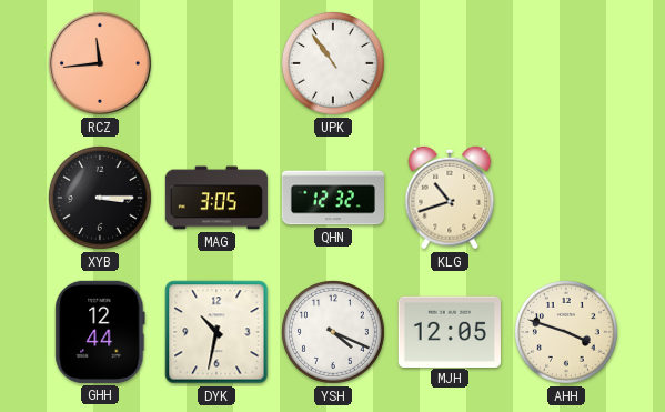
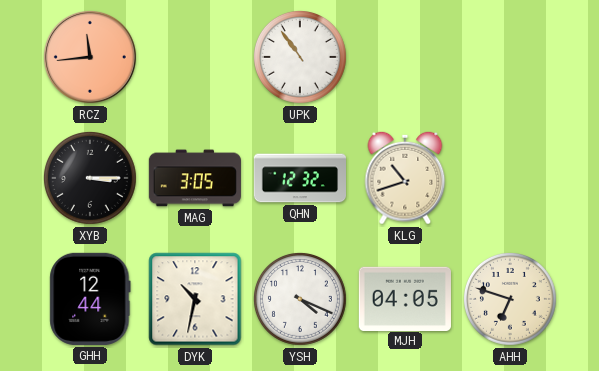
MJH: 12:05 -> 04:05 (405, 298)
AHH: 3:48 -> 6:48 (510, 299)
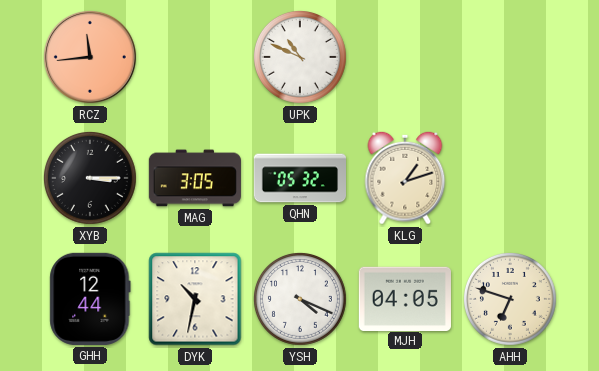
UPK: 10:54 -> 10:49 (300, 57)
QHN: 12:32 -> 05:32 (299, 178)
KLG: 10:42 -> 1:12 (405, 178)
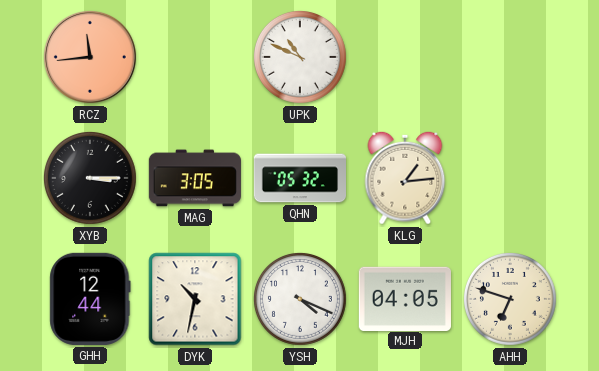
KLG: 1:12 -> 1:14 (405, 178)
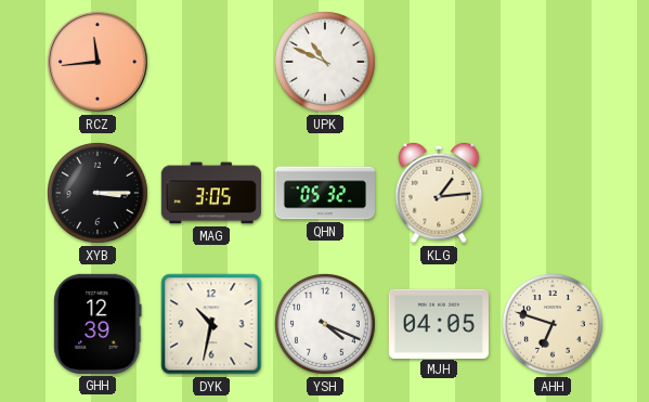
GHH: 12:44 -> 12:39 (98, 324)
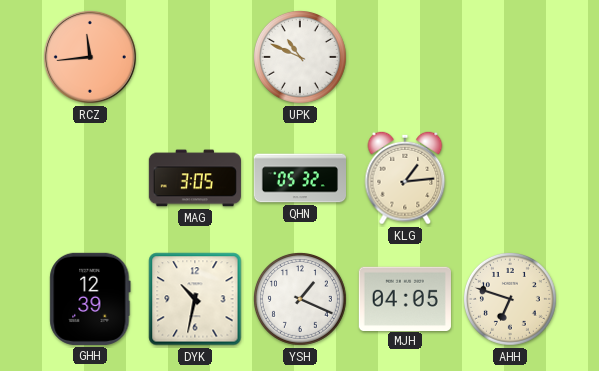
XYB: 3:15 -> none (98, 193)
YSH: 4:19 -> 1:19 (300, 299)
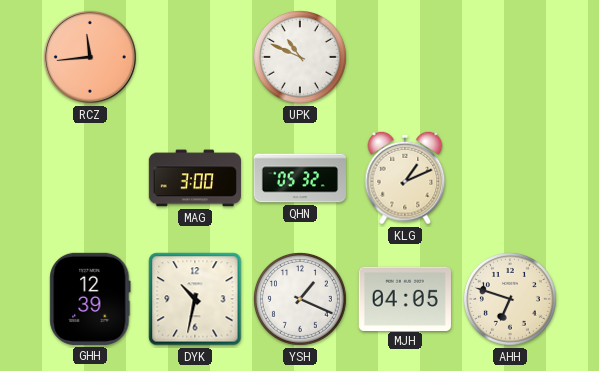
MAG: 3:05 -> 3:00 (195, 178)
KLG: 1:14 -> 1:11 (405, 178)
